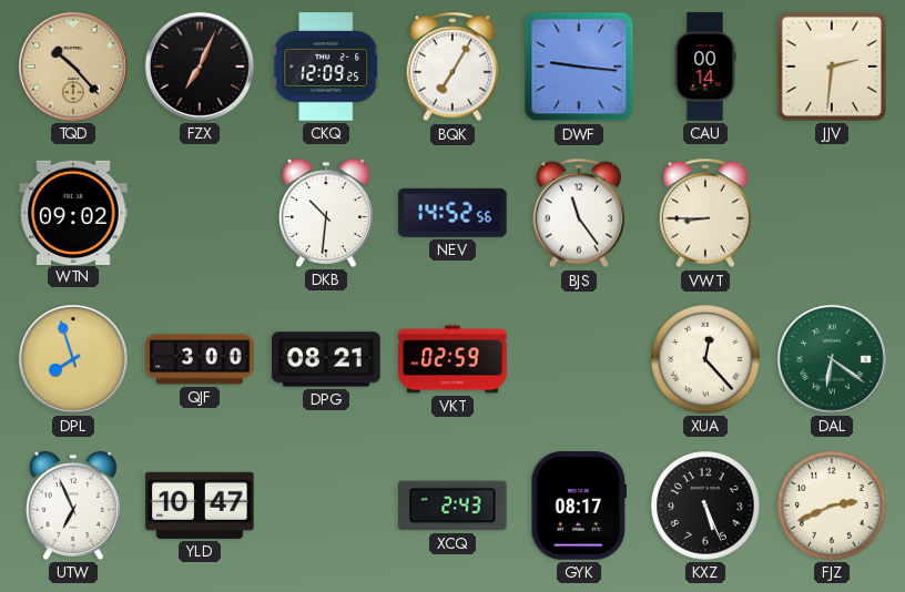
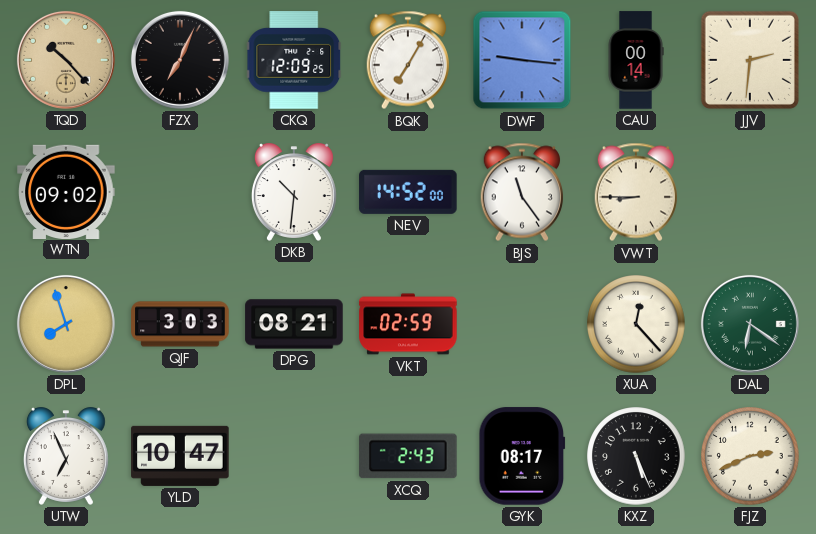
NEV: 14:52:56 -> 14:52:00 (408, 192)
QJF: 3:00 -> 3:03 (180, 324)
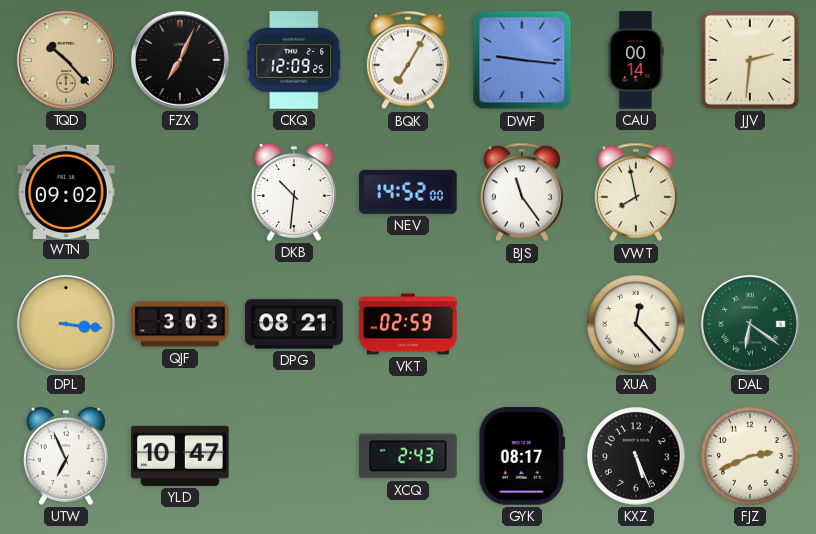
VWT: 8:45 -> 7:58 (635, 192)
DPL: 7:57 -> 3:16 (66, 324)
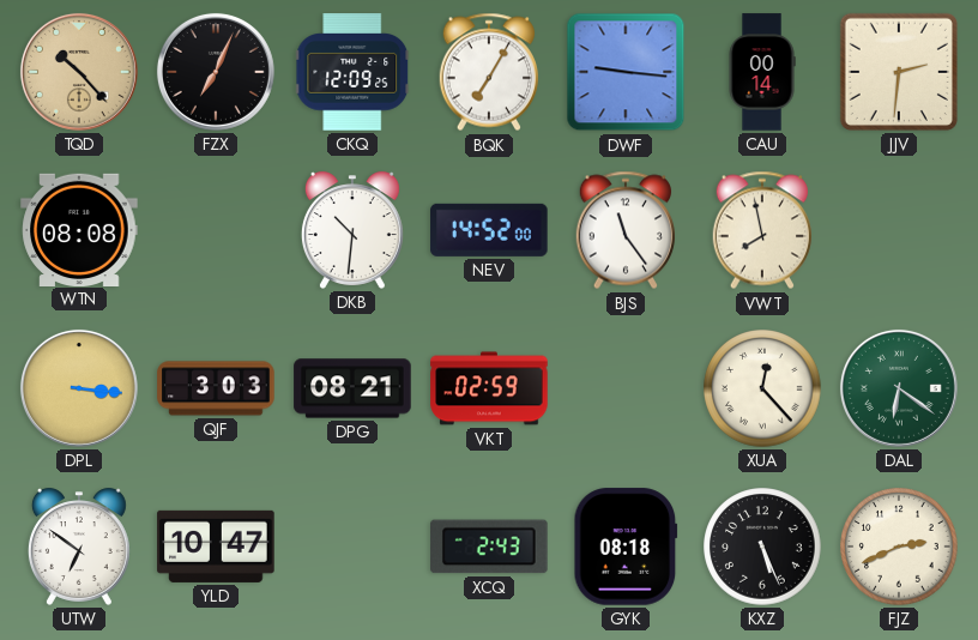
WTN: 09:02 -> 08:08 (79, 229)
UTW: 6:56 -> 6:51 (79, 547)
GYK: 08:17 -> 08:18 (626, 547)
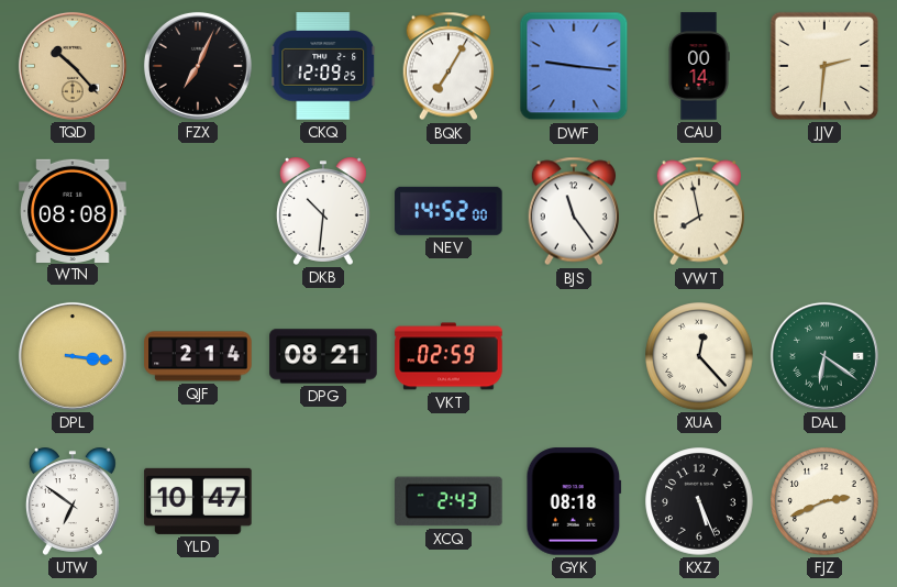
QJF: 3:03 -> 2:14 (198, 356)
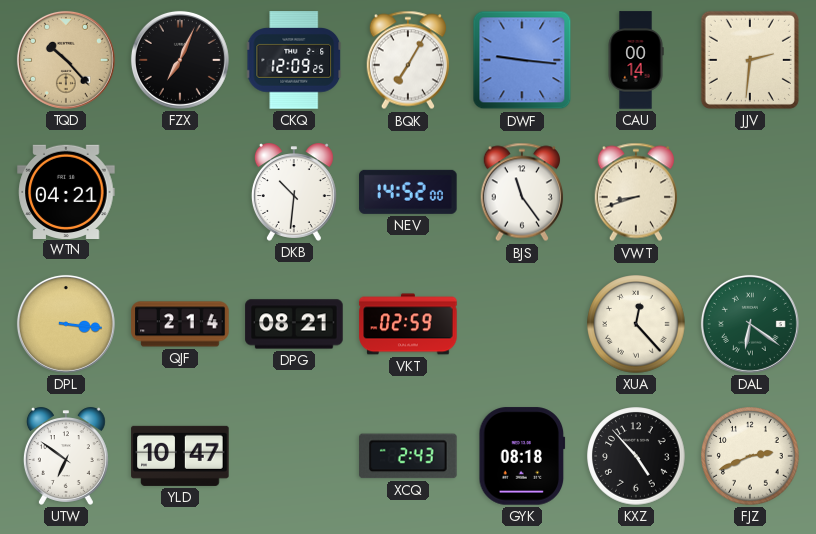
WTN: 08:08 -> 04:21 (66, 191)
VWT: 7:58 -> 8:42 (635, 192)
KXZ: 5:26 -> 4:53 (636, 456)
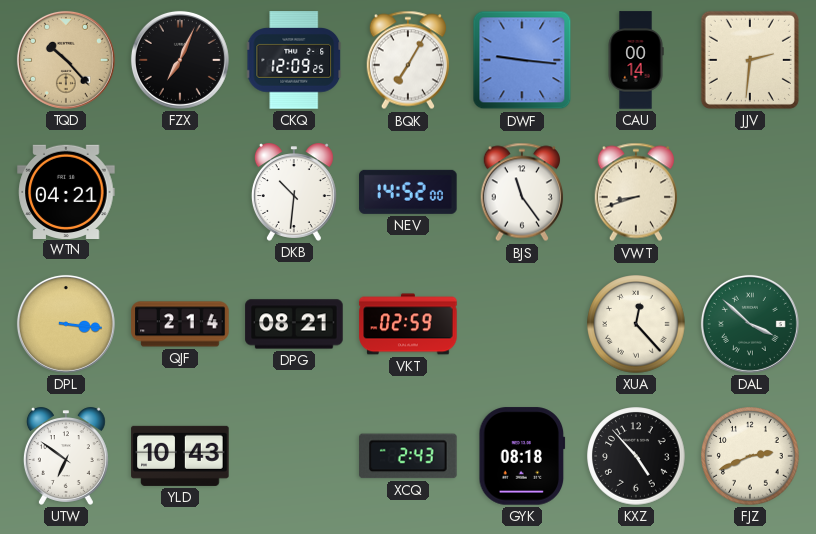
DAL: 6:21 -> 3:52 (750, 324)
YLD: 10:47 -> 10:43 (180, 456)
